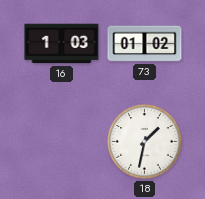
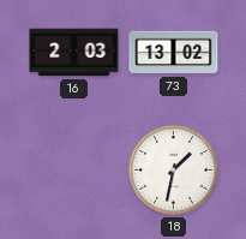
16: 1:03 -> 2:03 (74, 53)
73: 01:02 -> 13:02 (174, 53)
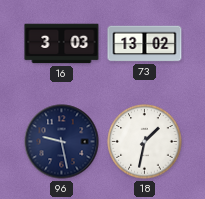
16: 2:03 -> 3:03 (62, 44)
96: none -> 9:28 (62, 142)
